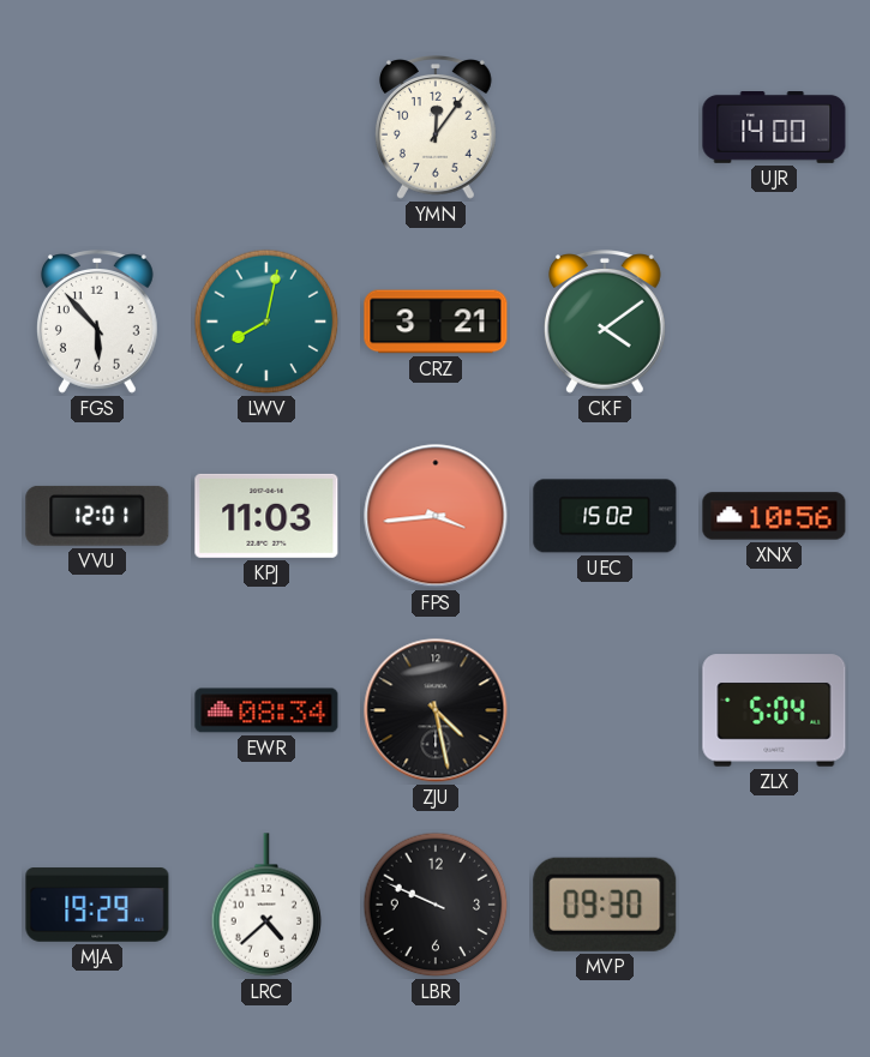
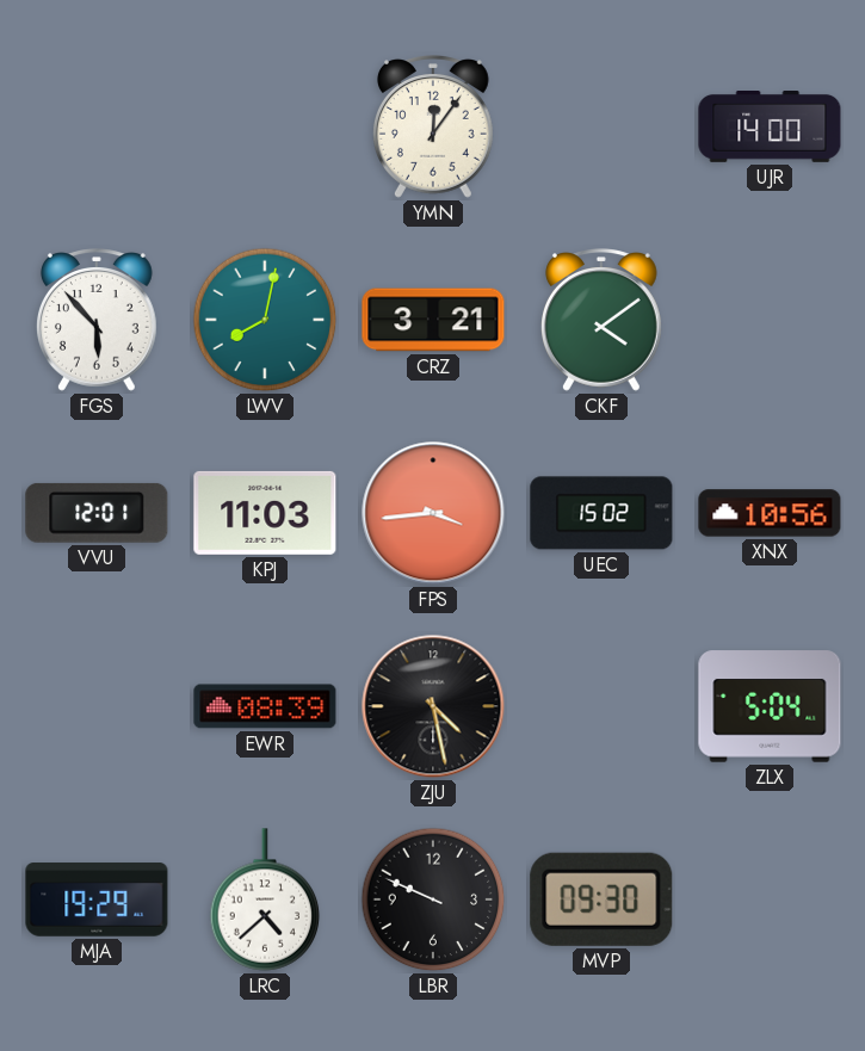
EWR: 08:34 -> 08:39 (265, 706)
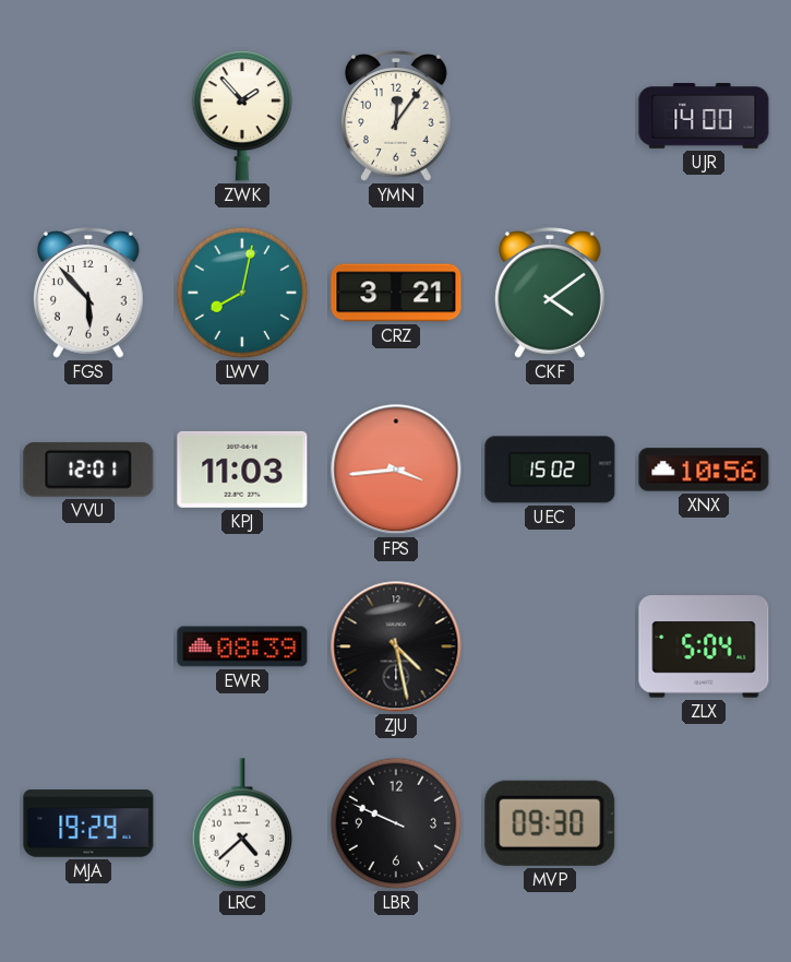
ZWK: none -> 1:53 (242, 116)
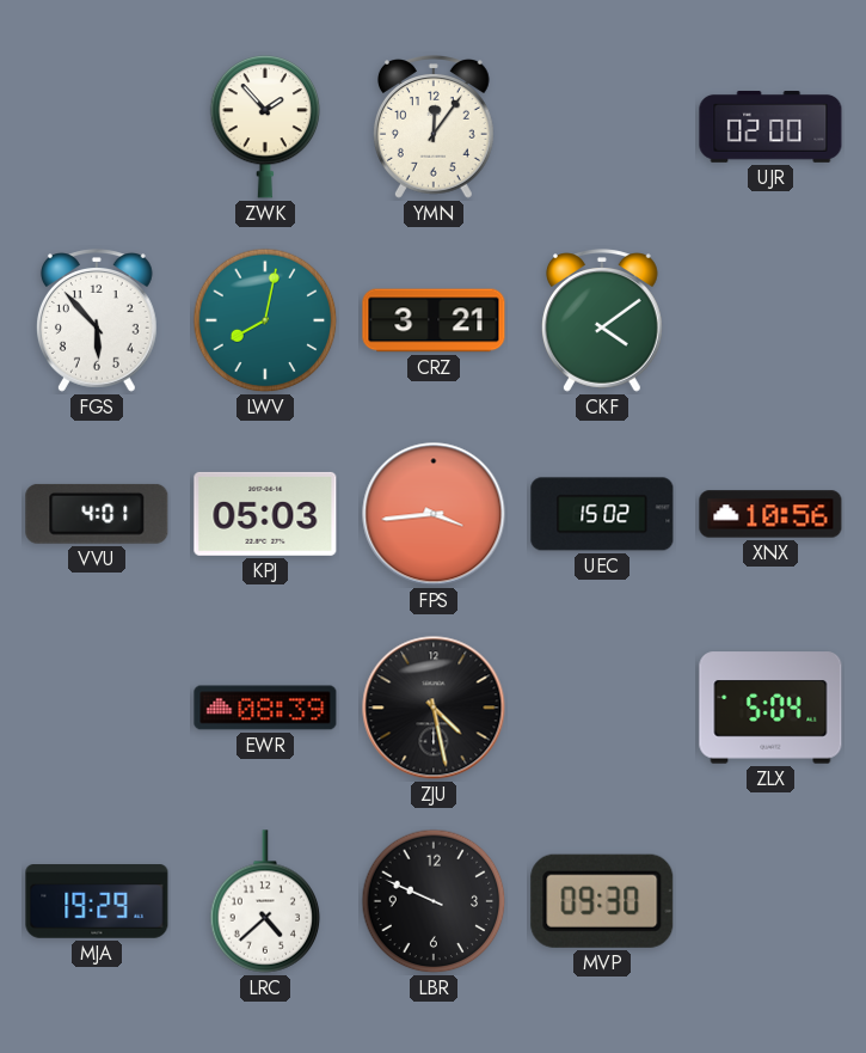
UJR: 14:00 -> 02:00 (770, 128)
VVU: 12:01 -> 4:01 (97, 514)
KPJ: 11:03 -> 05:03 (265, 514)
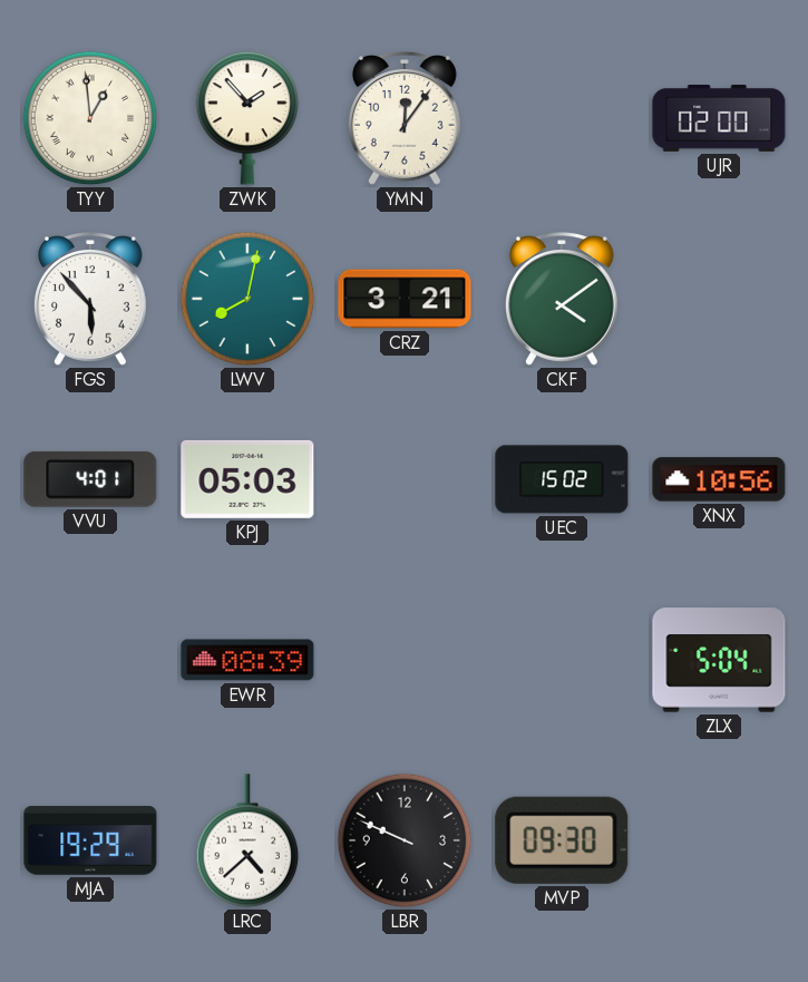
TYY: none -> 12:59 (90, 118)
FPS: 3:44 -> none (434, 514)
ZJU: 4:28 -> none (434, 708)
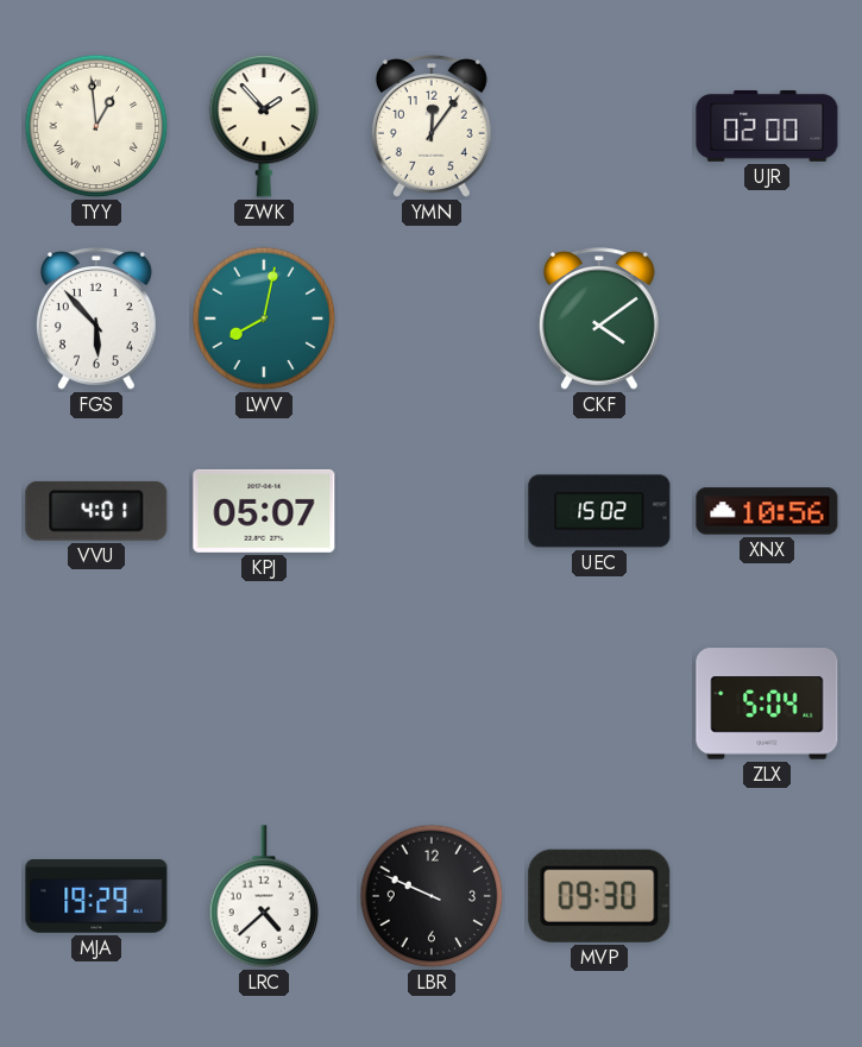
CRZ: 3:21 -> none (405, 299)
KPJ: 05:03 -> 05:07 (264, 511)
EWR: 08:39 -> none (247, 660)
